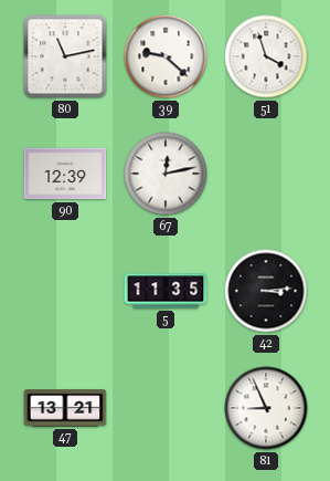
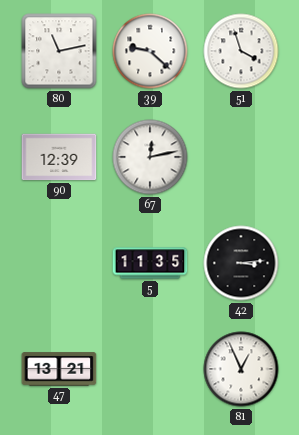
81: 8:56 -> 12:56 (241, 369)
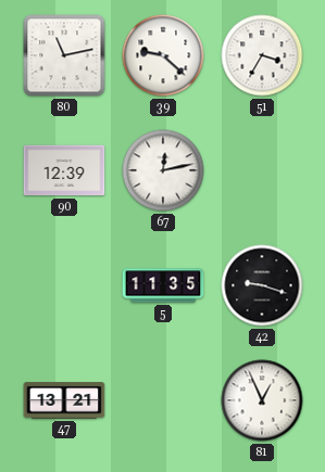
51: 3:57 -> 3:35 (262, 55)
42: 3:14 -> 9:18 (262, 285)
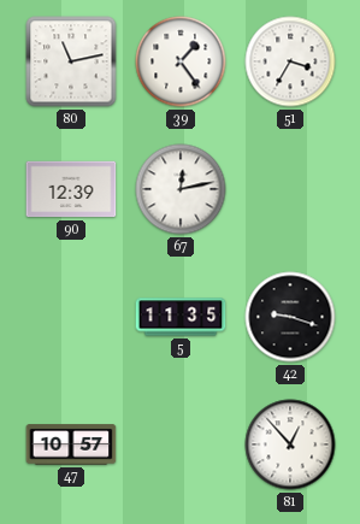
39: 9:22 -> 1:24 (181, 61)
47: 13:21 -> 10:57 (71, 444)
81: 12:56 -> 12:53 (290, 444)
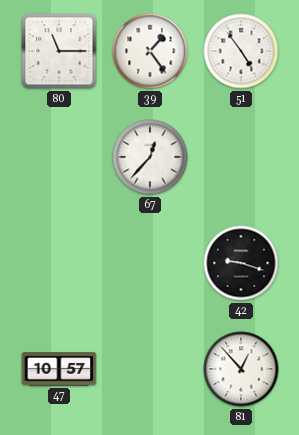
80: 11:13 -> 11:15 (59, 51)
51: 3:35 -> 4:54 (241, 51)
90: 12:39 -> none (71, 189)
67: 12:13 -> 12:37 (150, 157)
5: 11:35 -> none (181, 317)
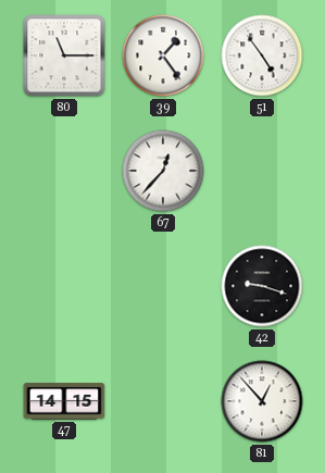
47: 10:57 -> 14:15 (64, 401)
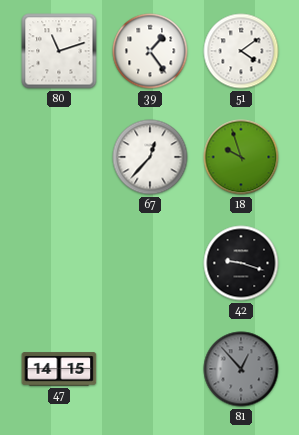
80: 11:15 -> 11:12 (59, 51)
51: 4:54 -> 4:09 (241, 51)
18: none -> 9:57 (241, 157)
81 dial: white -> grey (241, 369)
